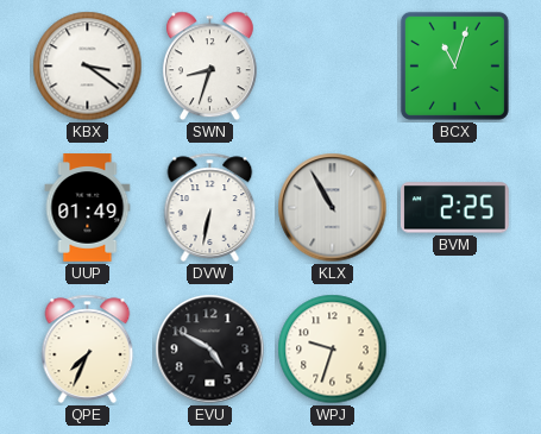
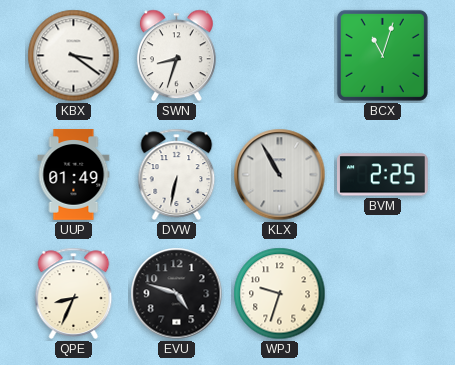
QPE: 7:34 -> 8:34 (74, 293)
EVU: 4:50 -> 4:48 (177, 294)
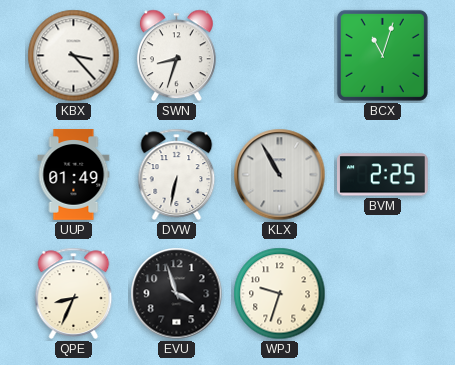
KBX: 3:21 -> 3:23 (74, 56)
EVU: 4:48 -> 3:57 (177, 294)
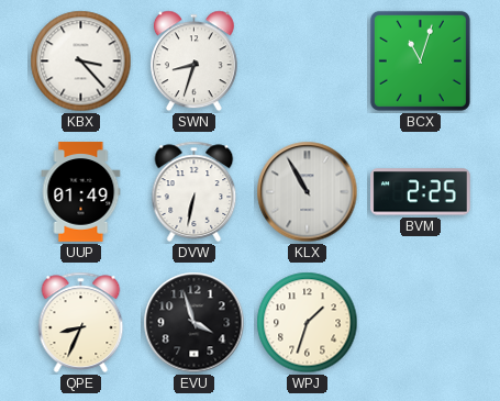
WPJ: 9:33 -> 1:33 (308, 323)
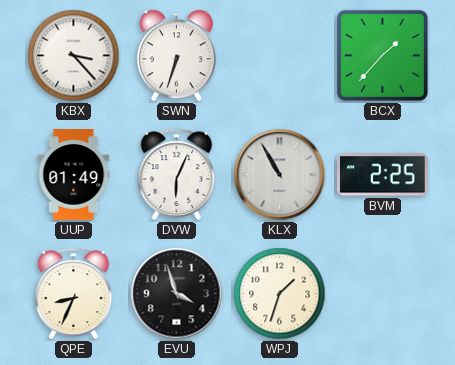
SWN: 8:33 -> 6:33 (176, 56)
BCX: 11:03 -> 1:37 (382, 55)
DVW: 6:32 -> 6:04 (177, 174)
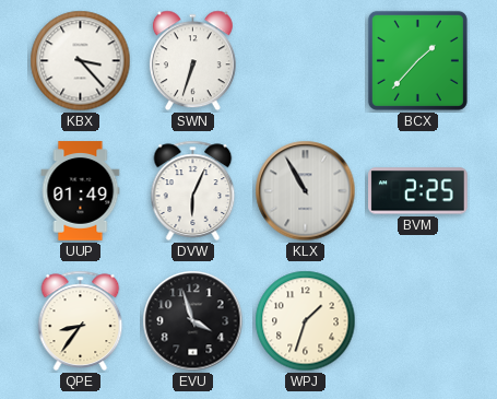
QPE: 8:34 -> 8:36 (81, 320)
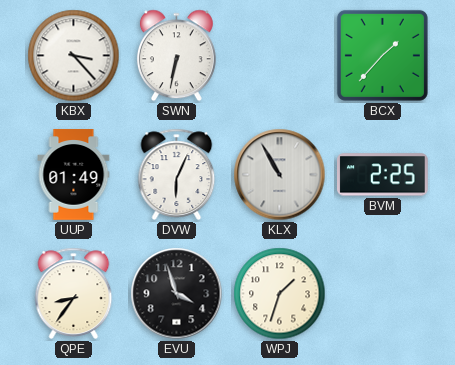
SWN: 6:33 -> 6:32 (176, 56)
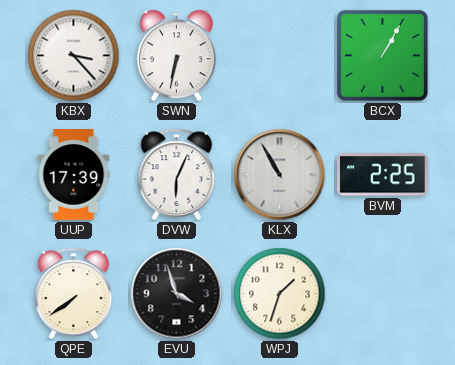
BCX: 1:37 -> 1:05 (382, 55)
UUP: 01:49 -> 17:39 (74, 175)
QPE: 8:36 -> 7:39 (74, 293)
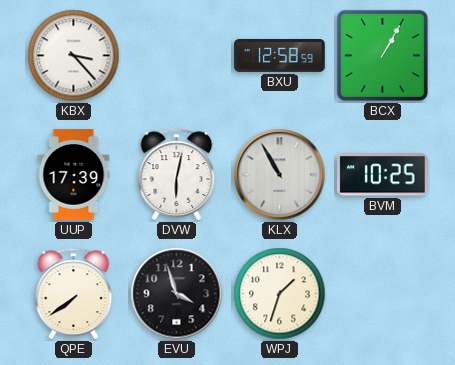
SWN: 6:32 -> none (176, 56)
BXU: none -> 12:58 (280, 55)
DVW: 6:04 -> 6:02 (177, 174)
BVM: 2:25 -> 10:25 (383, 175)
